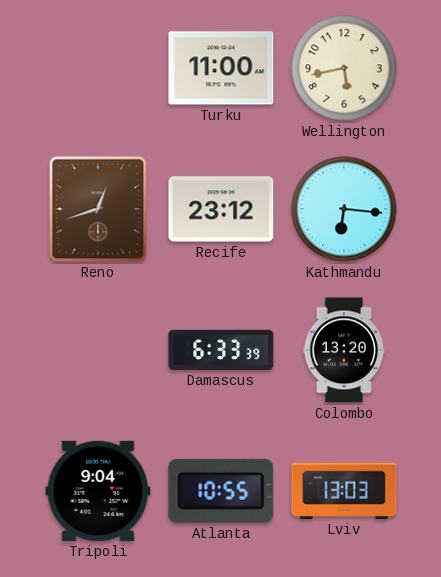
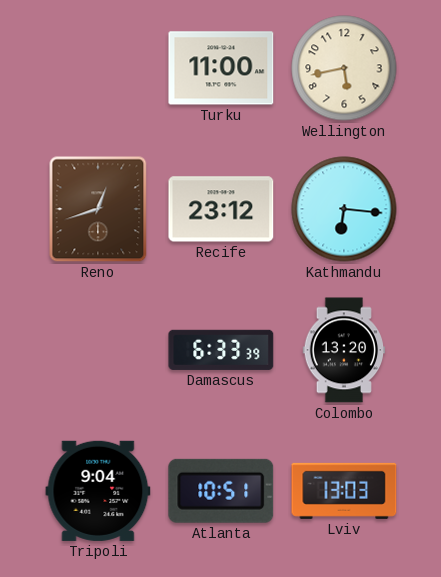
Atlanta: 10:55 -> 10:51 (221, 491)
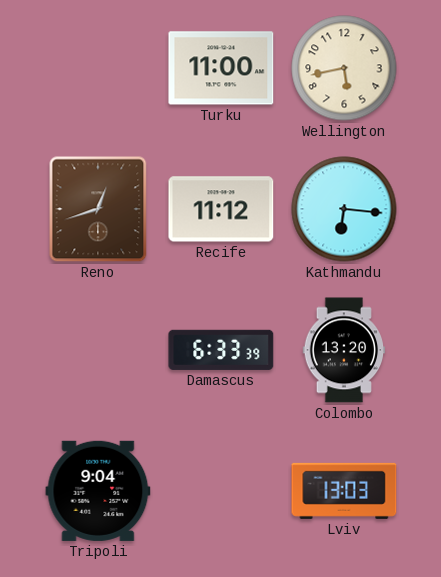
Recife: 23:12 -> 11:12 (221, 209)
Atlanta: 10:51 -> none (221, 491)
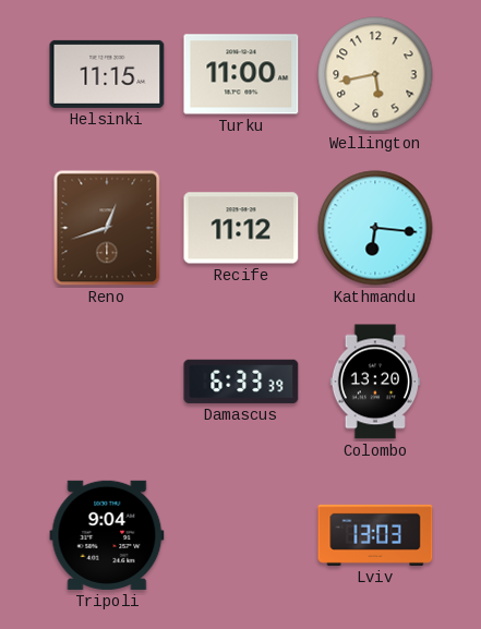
Helsinki: none -> 11:15 (107, 74)
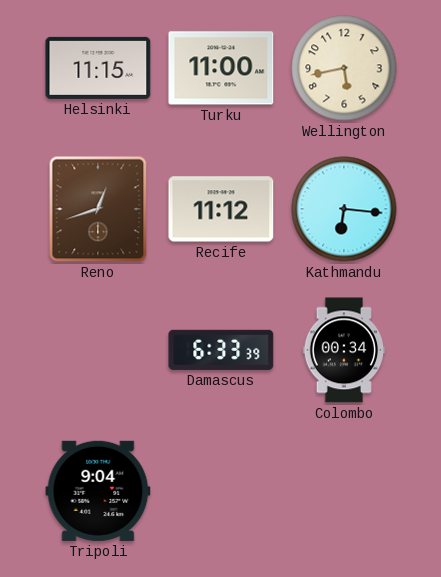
Colombo: 13:20 -> 00:34 (344, 350)
Lviv: 13:03 -> none (375, 535)
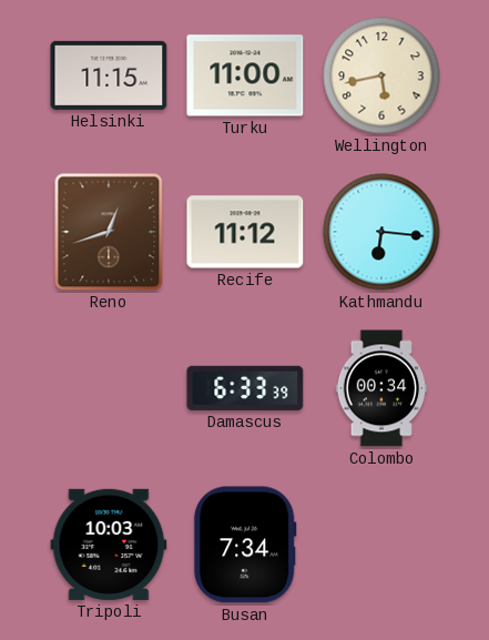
Tripoli: 9:04 -> 10:03 (109, 545)
Busan: none -> 7:34 (245, 545)
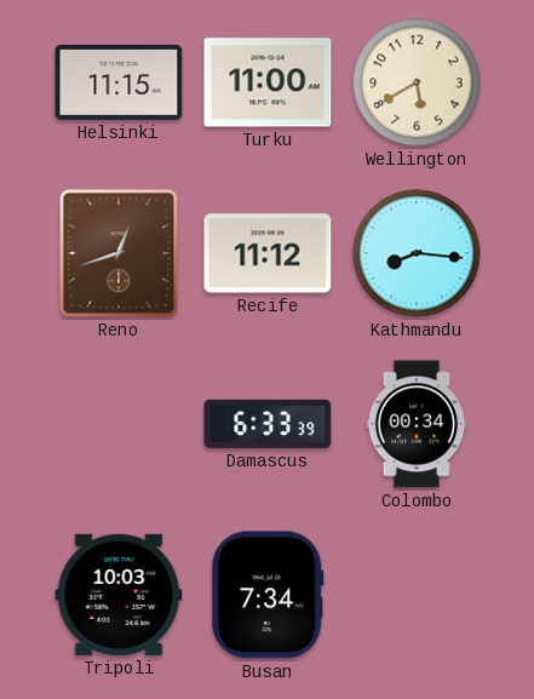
Wellington: 5:43 -> 5:40 (417, 82)
Kathmandu: 6:16 -> 8:16 (417, 253)
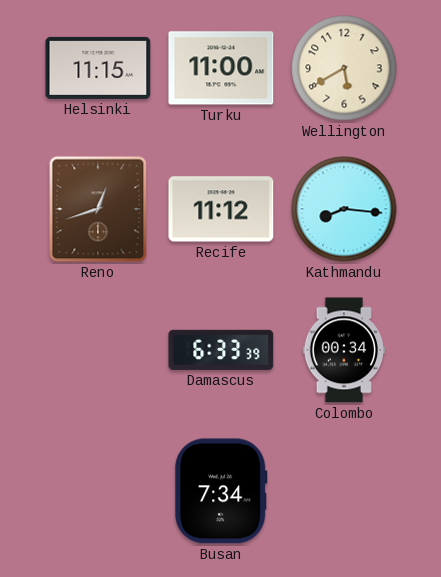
Tripoli: 10:03 -> none (119, 595)
